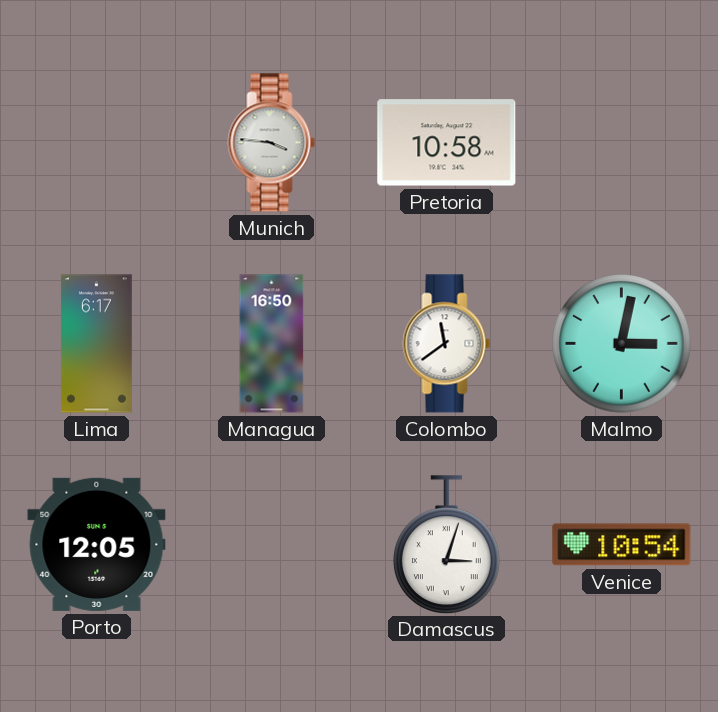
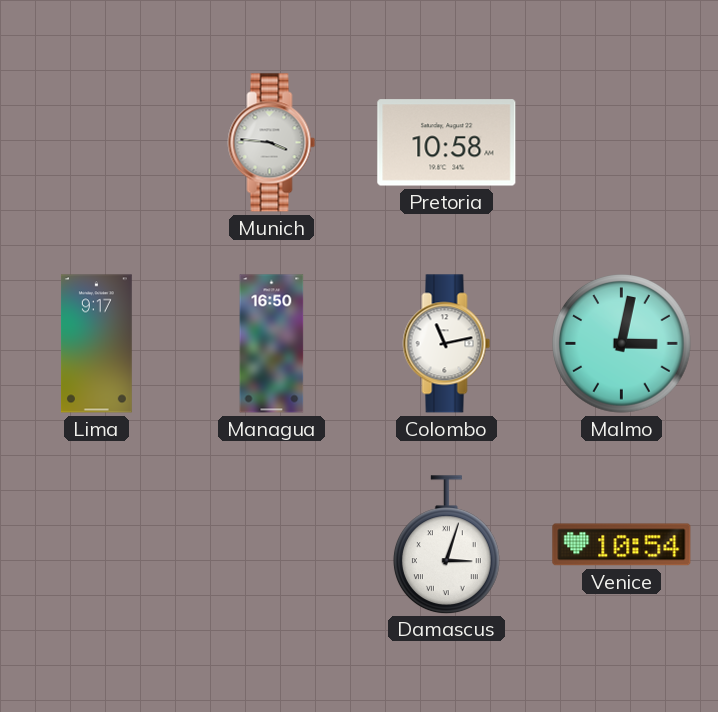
Lima: 6:17 -> 9:17 (96, 344)
Colombo: 11:39 -> 11:13 (447, 344)
Porto: 12:05 -> none (97, 544)
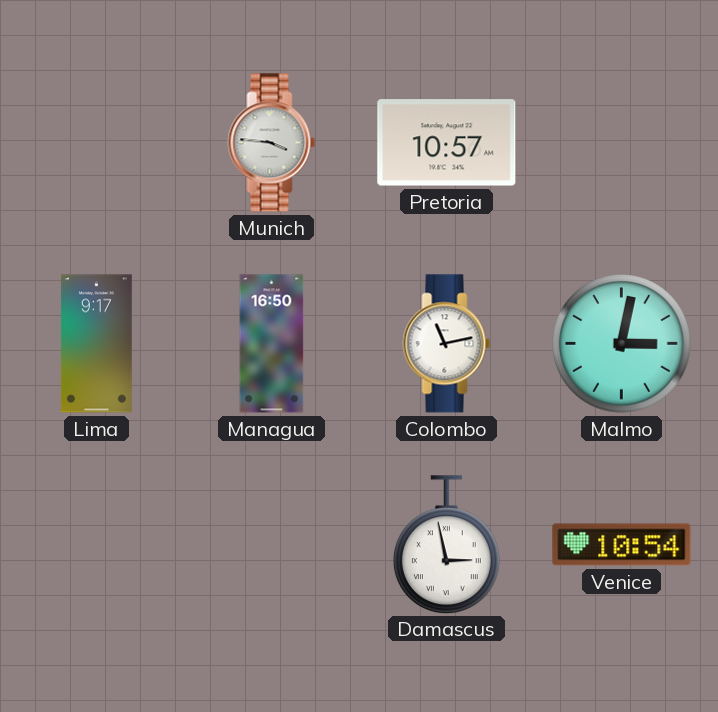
Pretoria: 10:58 -> 10:57 (447, 143)
Damascus: 3:03 -> 2:58 (446, 544)
